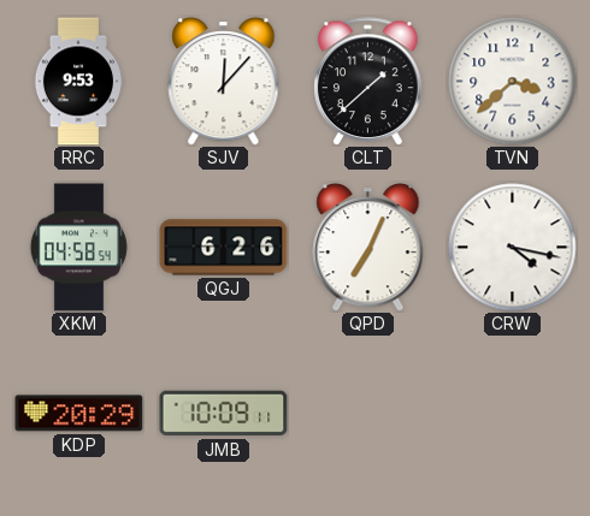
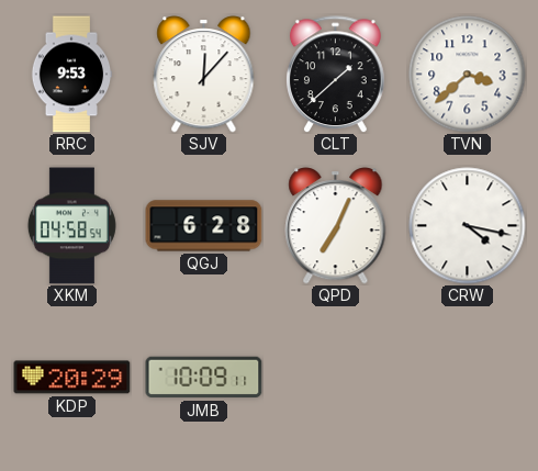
QGJ: 6:26 -> 6:28 (204, 226)
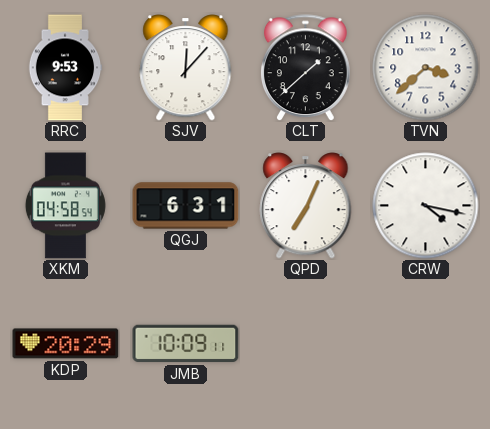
QGJ: 6:28 -> 6:31 (186, 206)
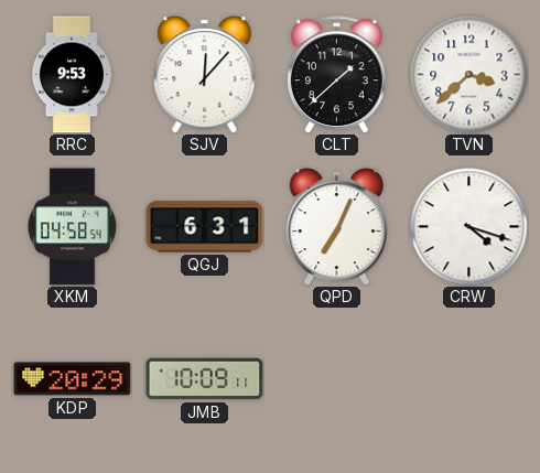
CRW: 4:17 -> 4:18 (469, 227)
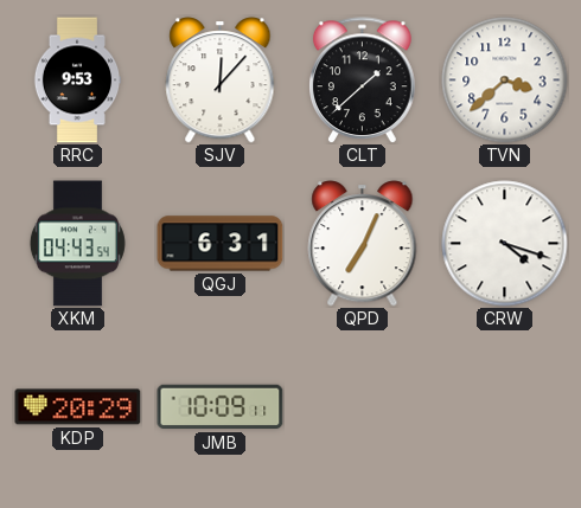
XKM: 04:58 -> 04:43 (77, 244)
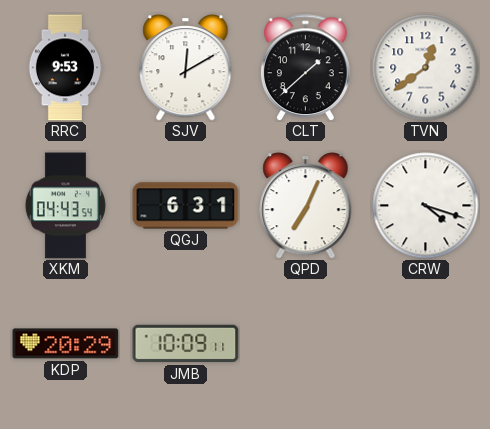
SJV: 12:07 -> 12:10 (186, 68)
TVN: 3:38 -> 12:39 (426, 68)
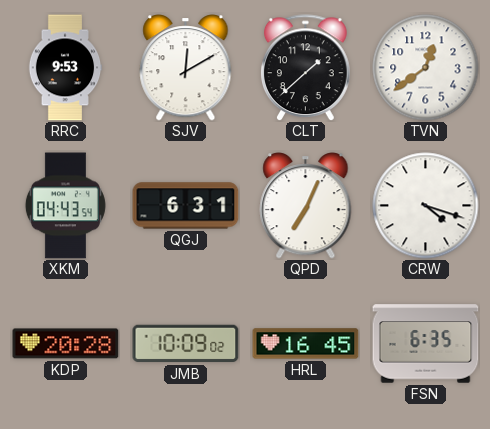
KDP: 20:29 -> 20:28 (66, 344)
JMB: 10:09:11 -> 10:09:02 (186, 344)
HRL: none -> 16:45 (306, 344)
FSN: none -> 6:35 (426, 344)
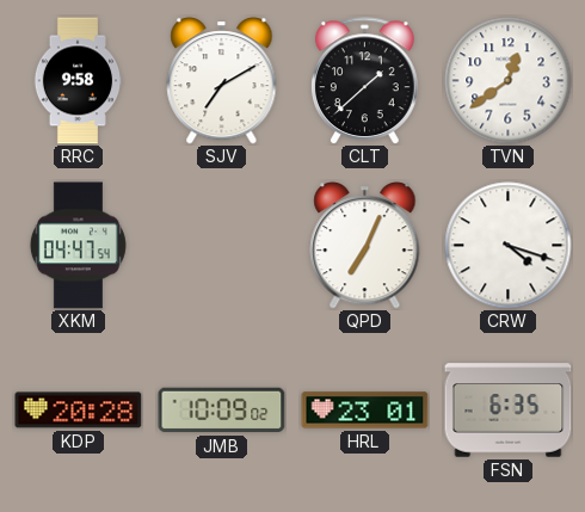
RRC: 9:53 -> 9:58 (78, 81)
SJV: 12:10 -> 7:10 (222, 81)
XKM: 04:43 -> 04:47 (78, 246)
QGJ: 6:31 -> none (186, 206)
HRL: 16:45 -> 23:01 (365, 411)
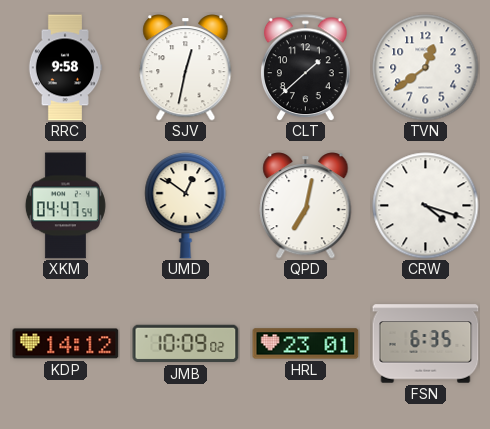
SJV: 7:10 -> 12:32 (186, 68)
UMD: none -> 12:51 (186, 205)
QPD: 7:04 -> 7:02 (306, 206)
KDP: 20:28 -> 14:12 (66, 344)
